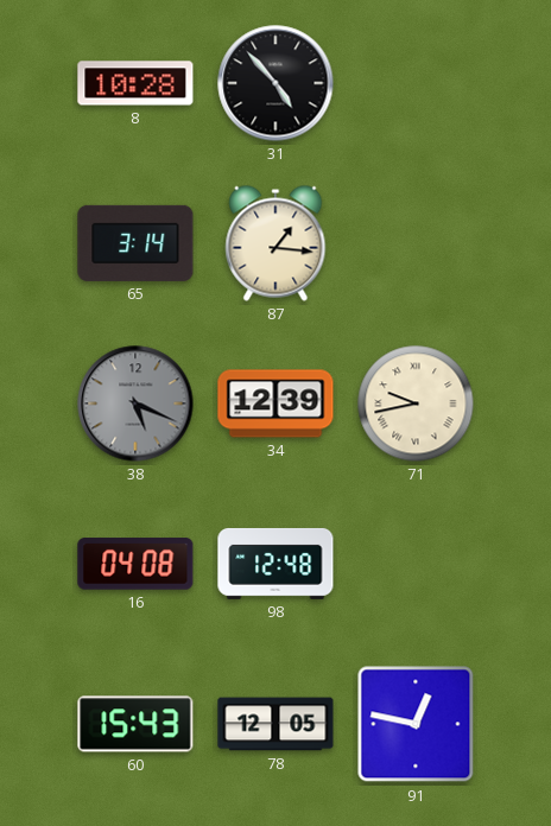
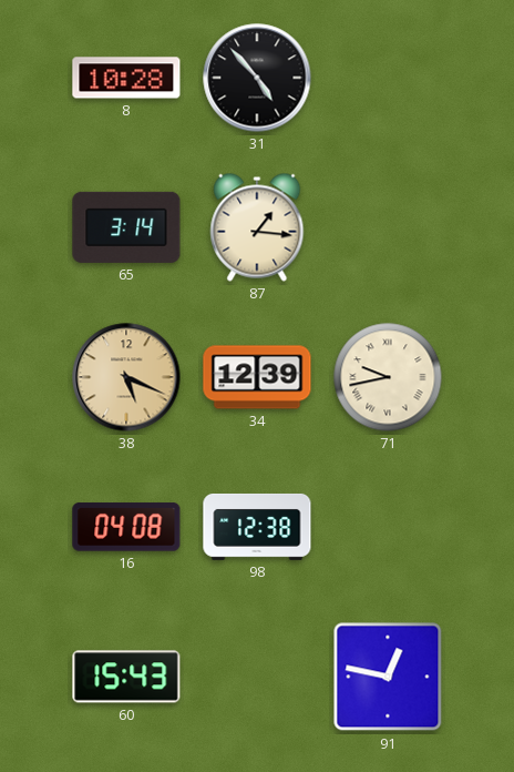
38 dial: grey -> champagne (126, 377)
98: 12:48 -> 12:38 (257, 527)
78: 12:05 -> none (275, 724)
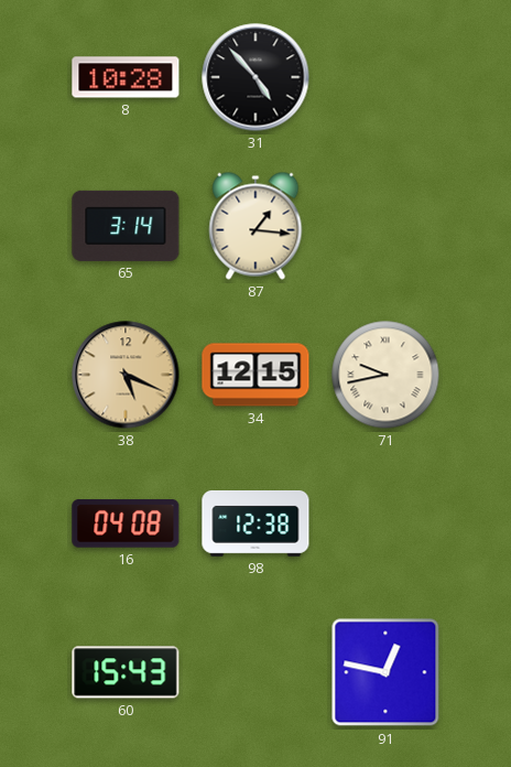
34: 12:39 -> 12:15 (255, 375)
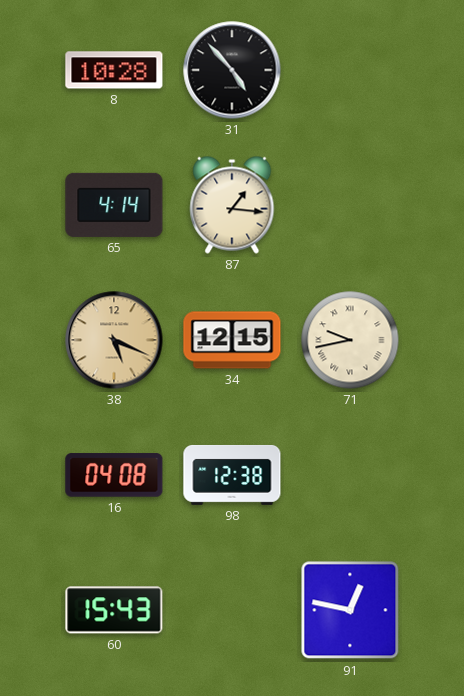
65: 3:14 -> 4:14 (114, 205)
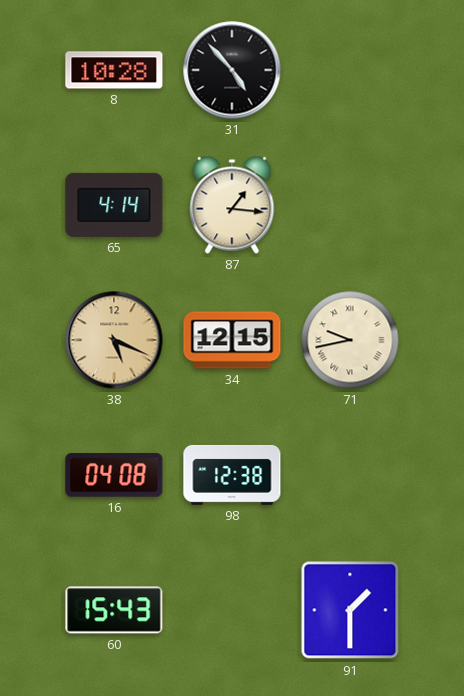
91: 12:47 -> 1:30 (350, 610)
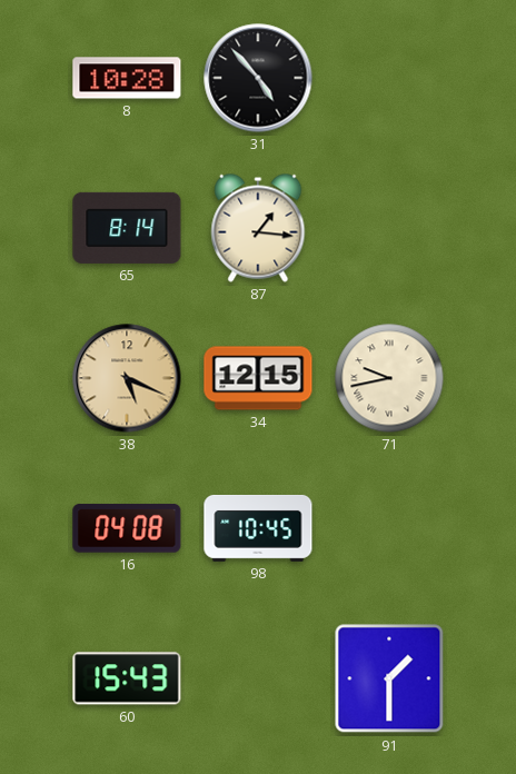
65: 4:14 -> 8:14 (127, 228)
98: 12:38 -> 10:45 (258, 528)
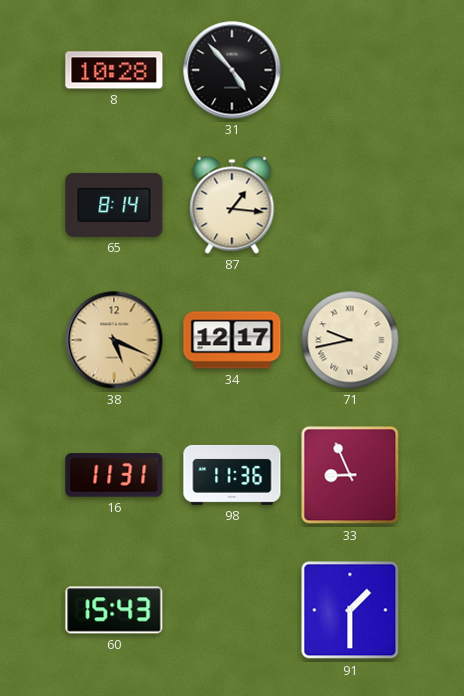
34: 12:15 -> 12:17 (232, 340)
16: 04:08 -> 11:31 (114, 475)
98: 10:45 -> 11:36 (232, 475)
33: none -> 8:56 (350, 475)
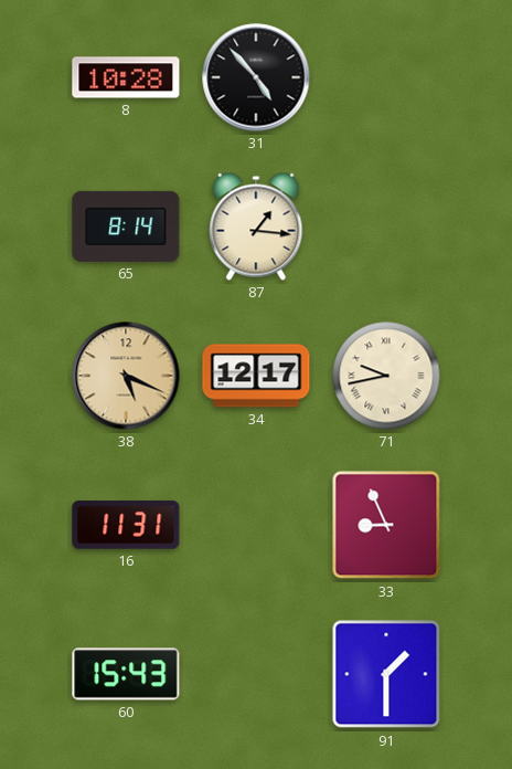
98: 11:36 -> none (232, 475)
